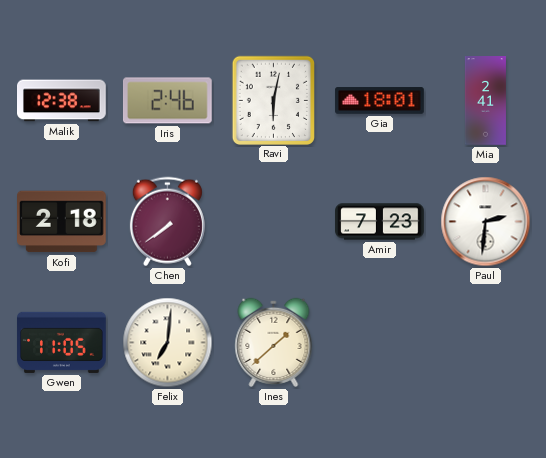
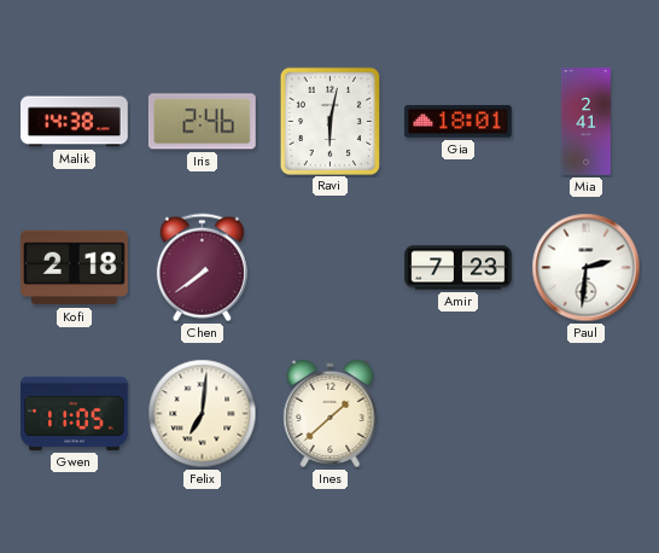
Malik: 12:38 -> 14:38 (75, 122)
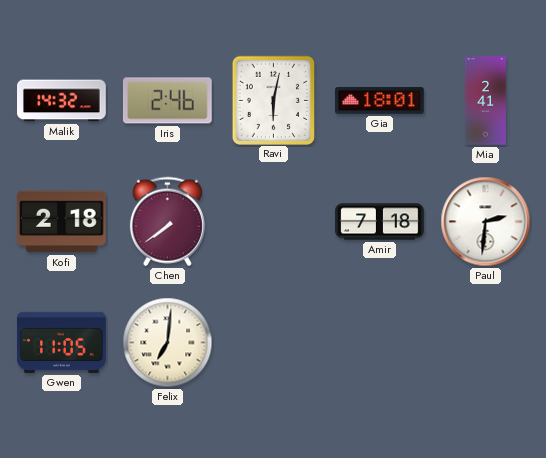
Malik: 14:38 -> 14:32 (62, 101)
Amir: 7:23 -> 7:18 (380, 222)
Ines: 1:38 -> none (331, 413)
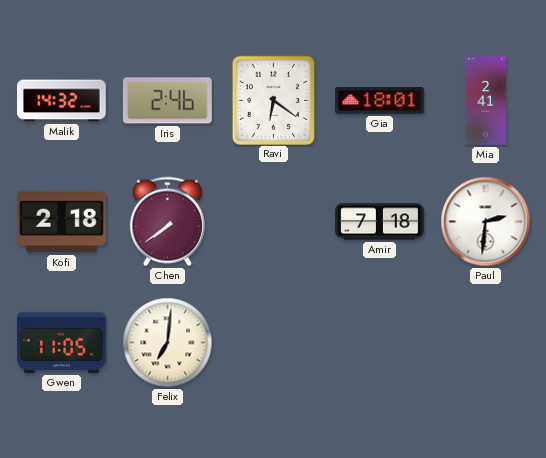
Ravi: 6:02 -> 6:21 (273, 100)
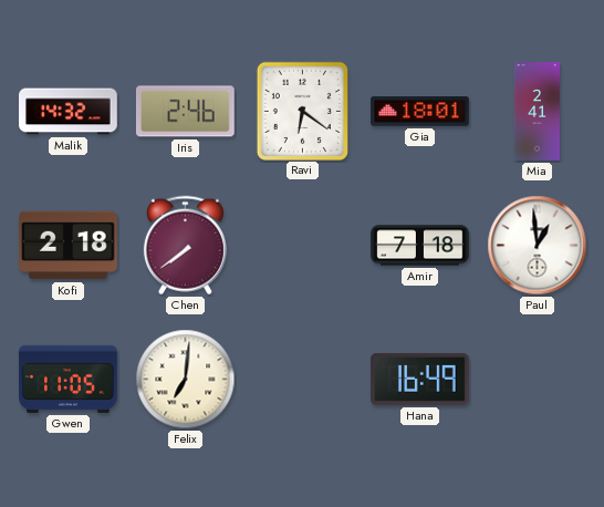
Paul: 2:31 -> 12:59 (538, 246)
Hana: none -> 16:49 (420, 379)
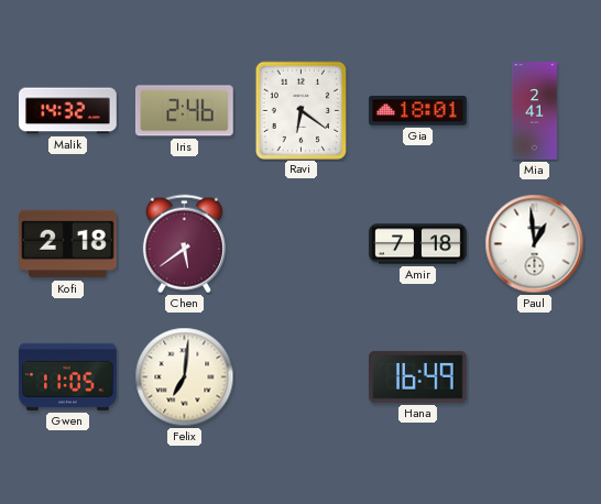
Chen: 7:39 -> 5:39 (184, 244)
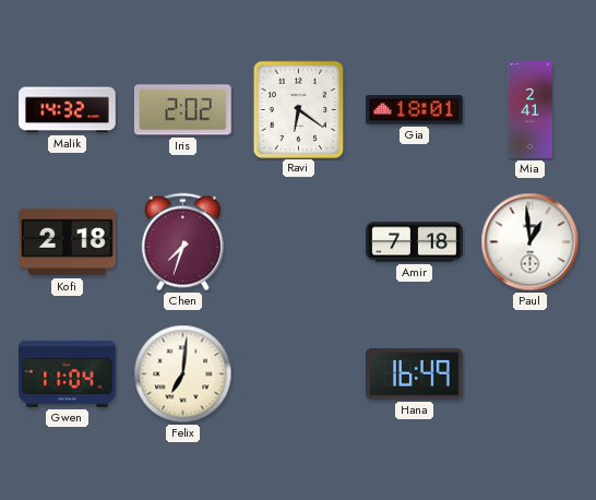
Iris: 2:46 -> 2:02 (182, 110)
Chen: 5:39 -> 7:33 (182, 242)
Gwen: 11:05 -> 11:04 (68, 373)
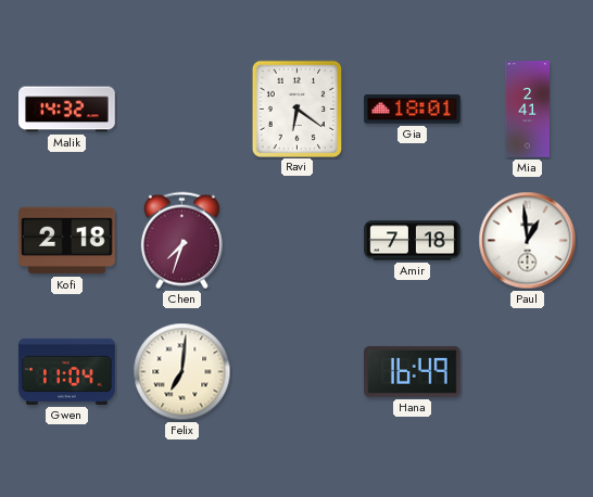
Iris: 2:02 -> none (182, 110)
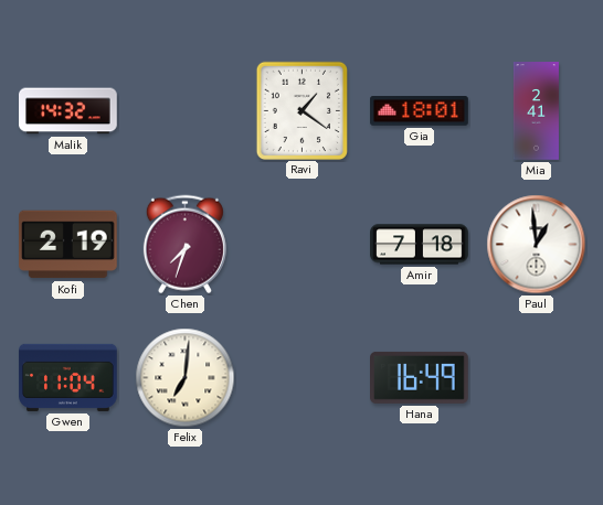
Ravi: 6:21 -> 1:21 (301, 110)
Kofi: 2:18 -> 2:19 (68, 245)
